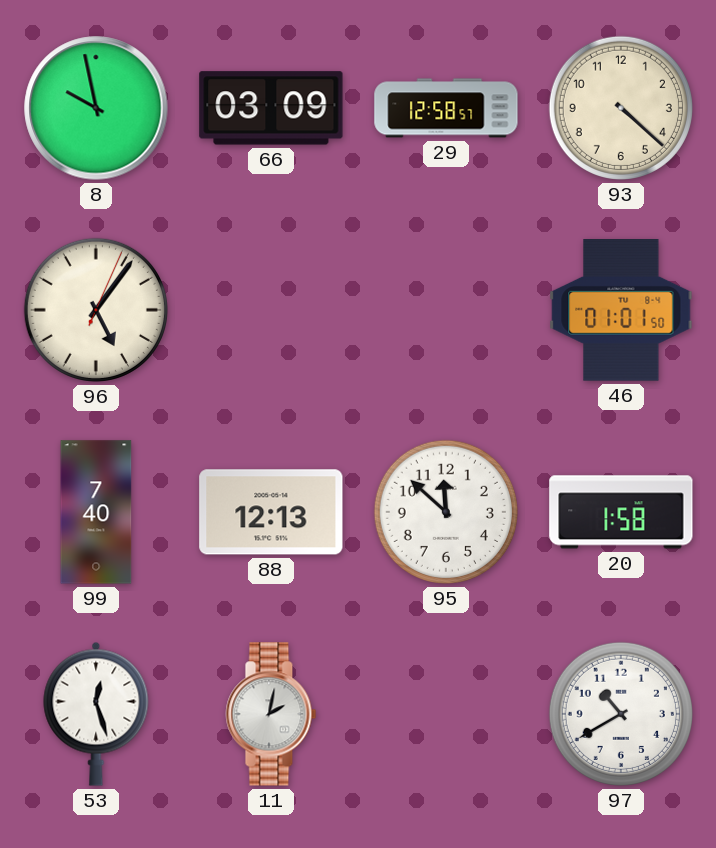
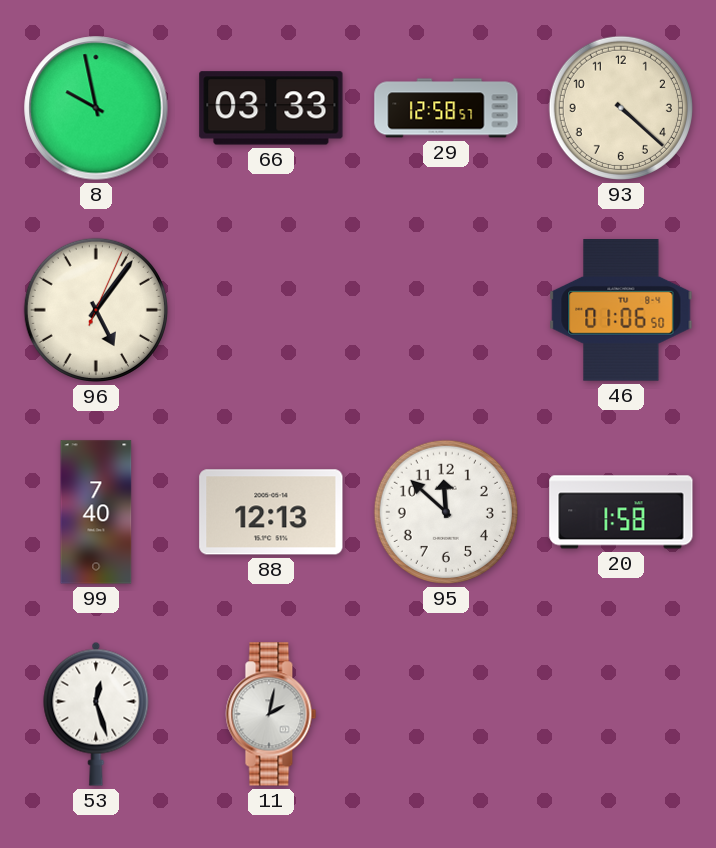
66: 03:09 -> 03:33 (271, 108)
46: 01:01 -> 01:06 (621, 311)
97: 10:40 -> none (621, 714)
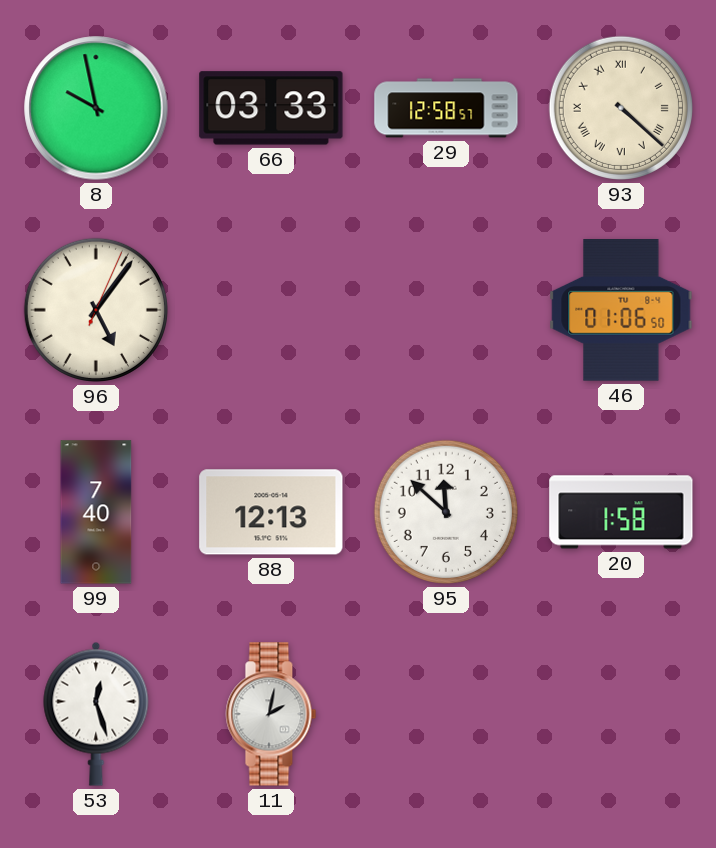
93 numerals: Arabic -> Roman (621, 108)
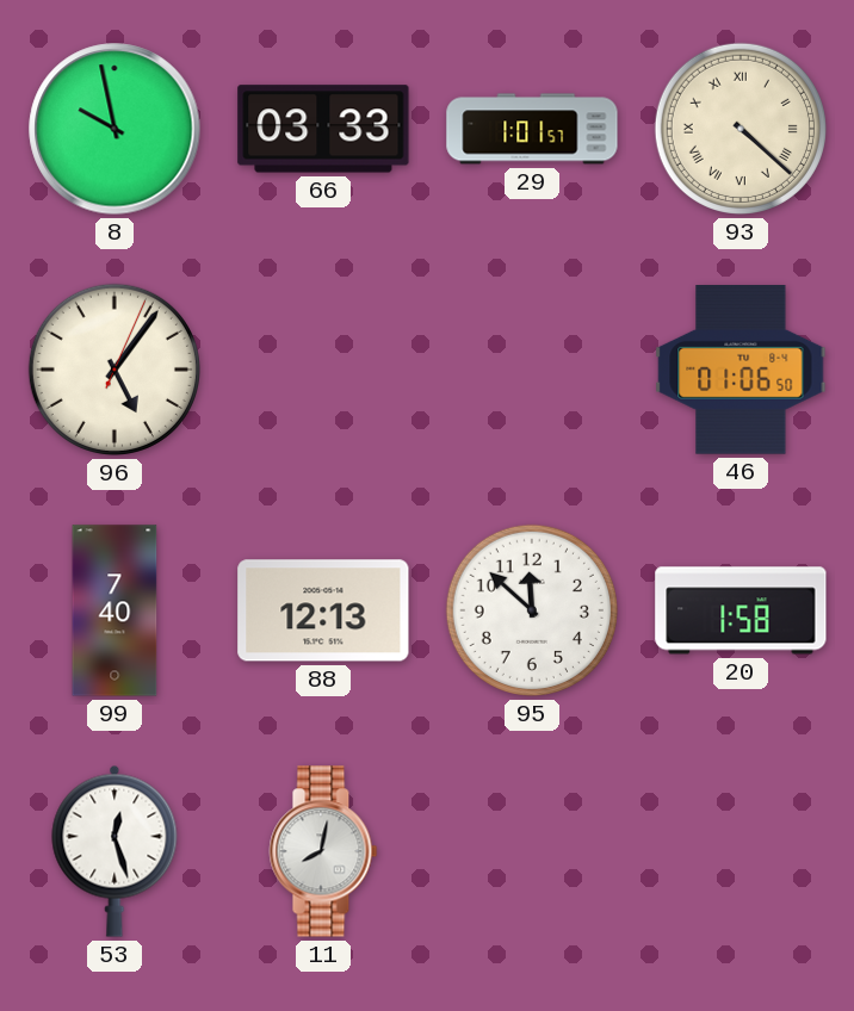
29: 12:58 -> 1:01 (532, 129)
11: 2:02 -> 8:02 (323, 851)
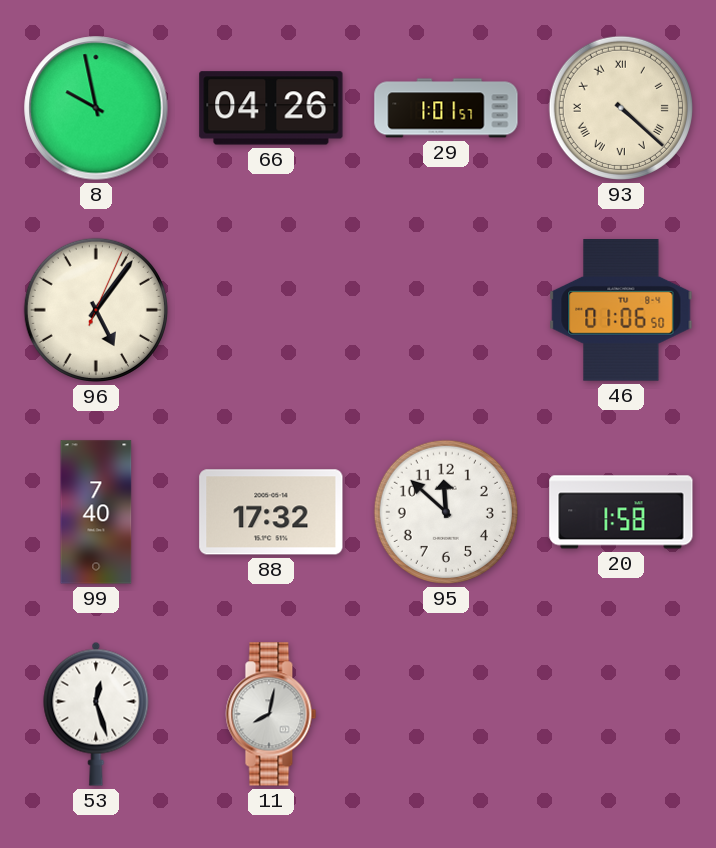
66: 03:33 -> 04:26 (271, 108)
88: 12:13 -> 17:32 (271, 512)
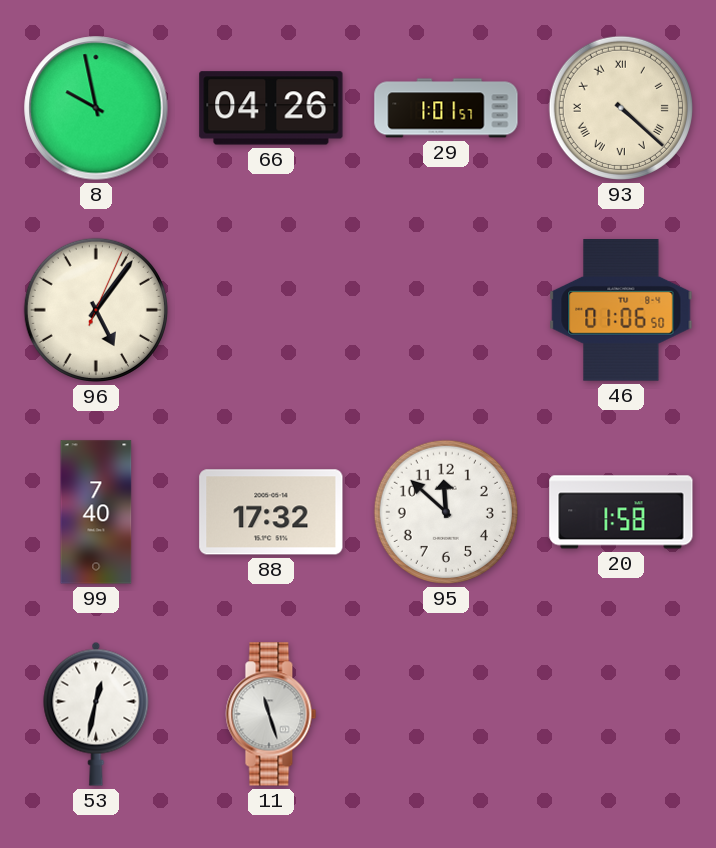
53: 12:27 -> 12:32 (96, 714)
11: 8:02 -> 11:27 (271, 714)
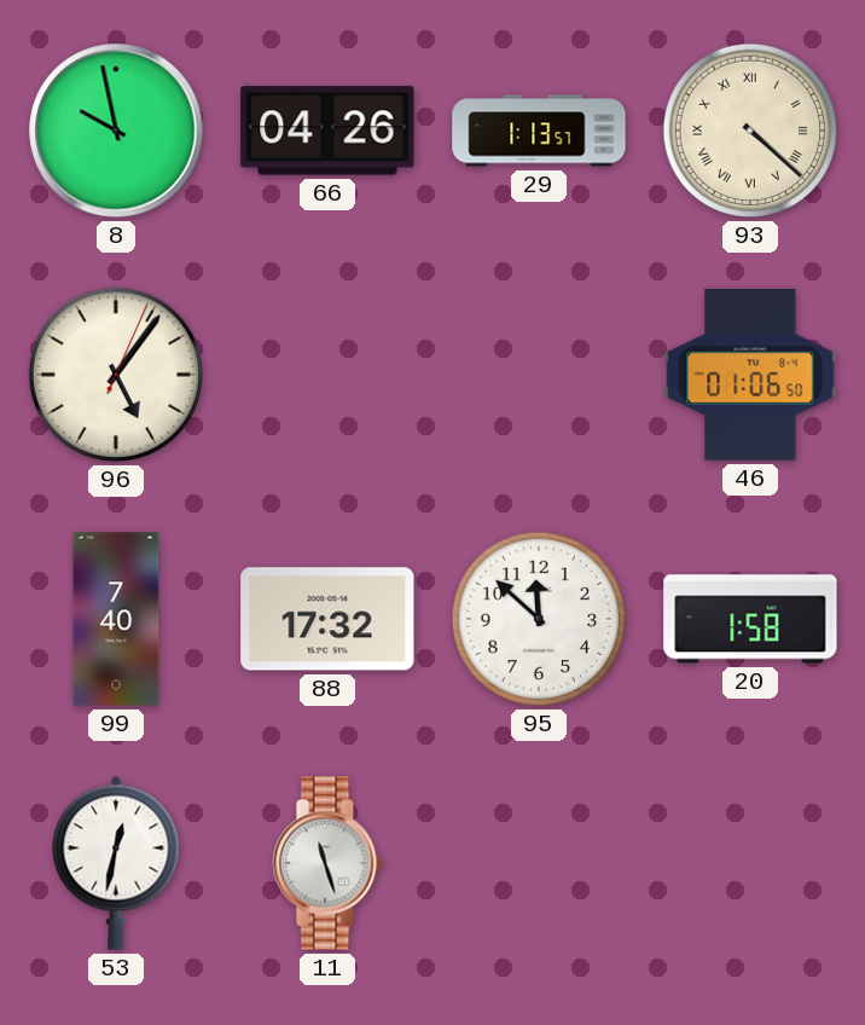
29: 1:01 -> 1:13 (539, 131)
